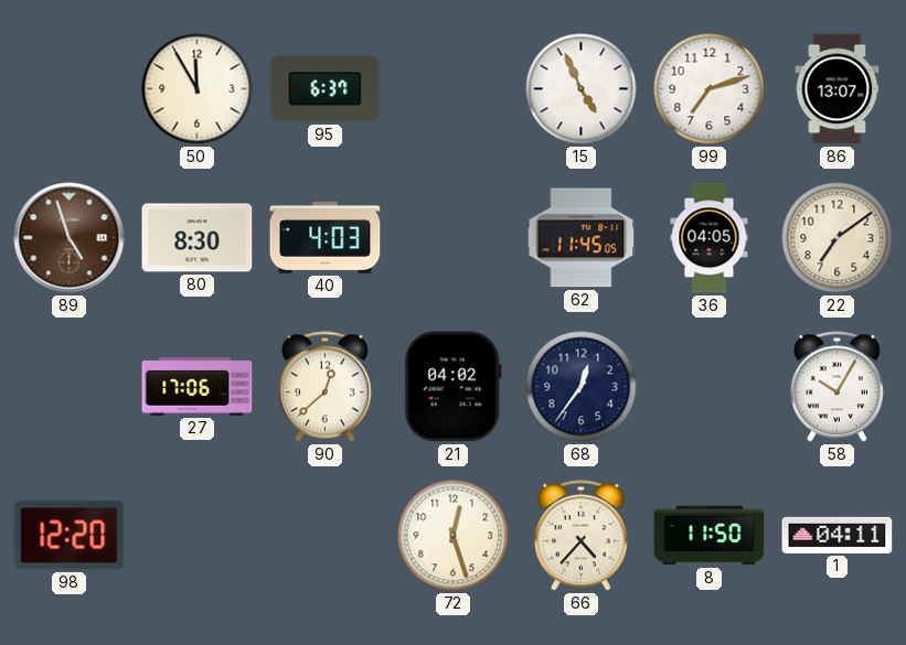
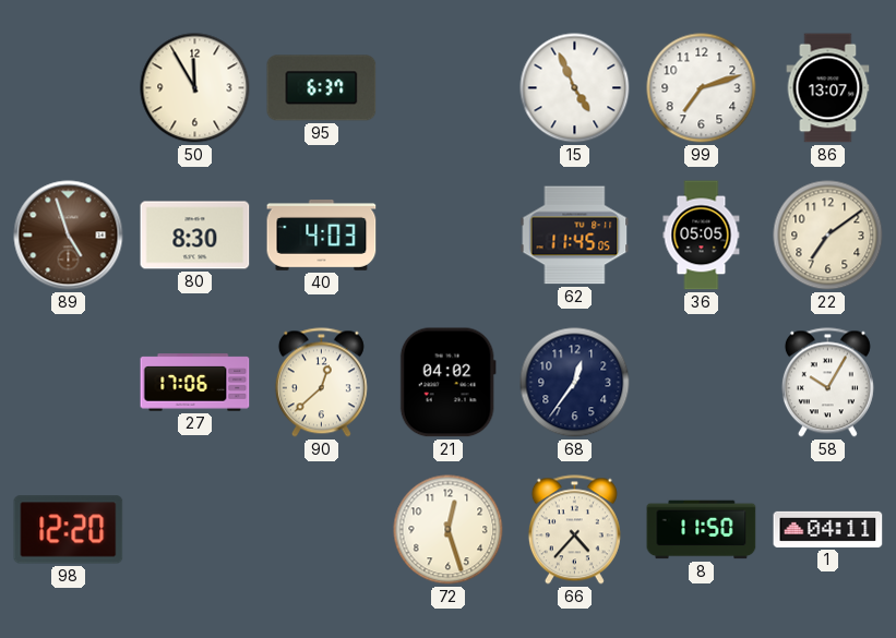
36: 04:05 -> 05:05 (702, 236)
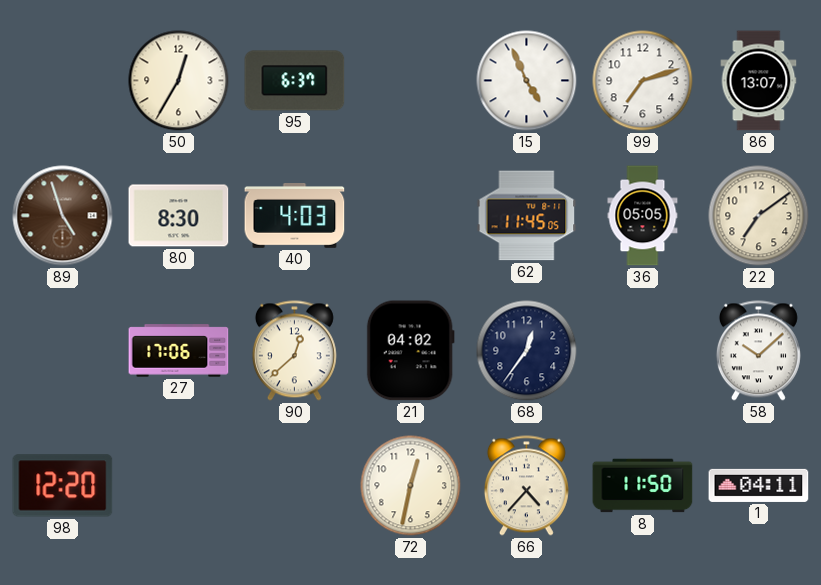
50: 11:55 -> 12:35 (179, 81)
58: 10:05 -> 10:08 (758, 351)
72: 12:27 -> 12:32 (411, 486)
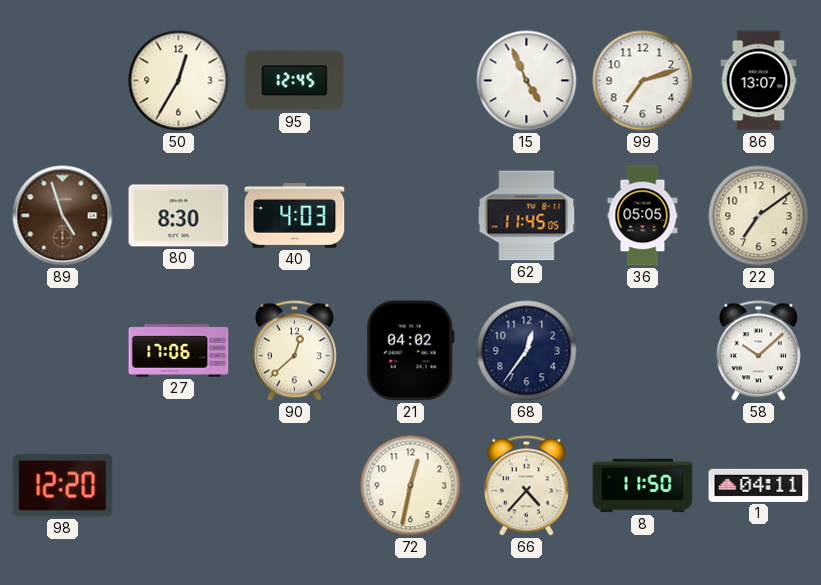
95: 6:37 -> 12:45 (295, 81)
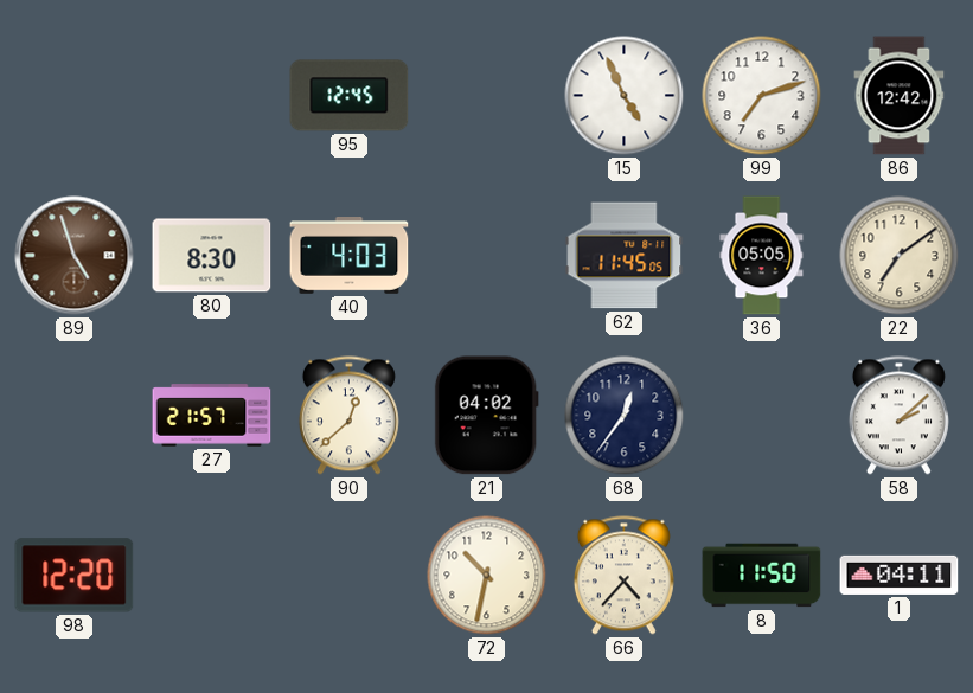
50: 12:35 -> none (179, 81)
86: 13:07 -> 12:42 (900, 96)
27: 17:06 -> 21:57 (212, 416)
58: 10:08 -> 2:08 (898, 416)
72: 12:32 -> 10:32 (487, 576)
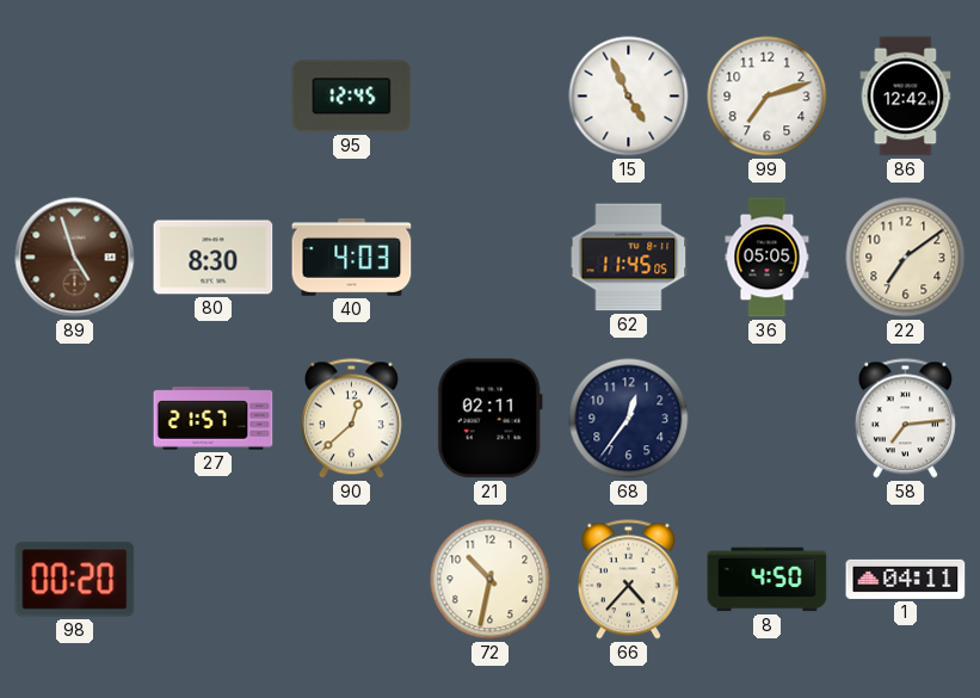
21: 04:02 -> 02:11 (489, 419)
58: 2:08 -> 7:14 (905, 419)
98: 12:20 -> 00:20 (75, 580)
8: 11:50 -> 4:50 (768, 580)
